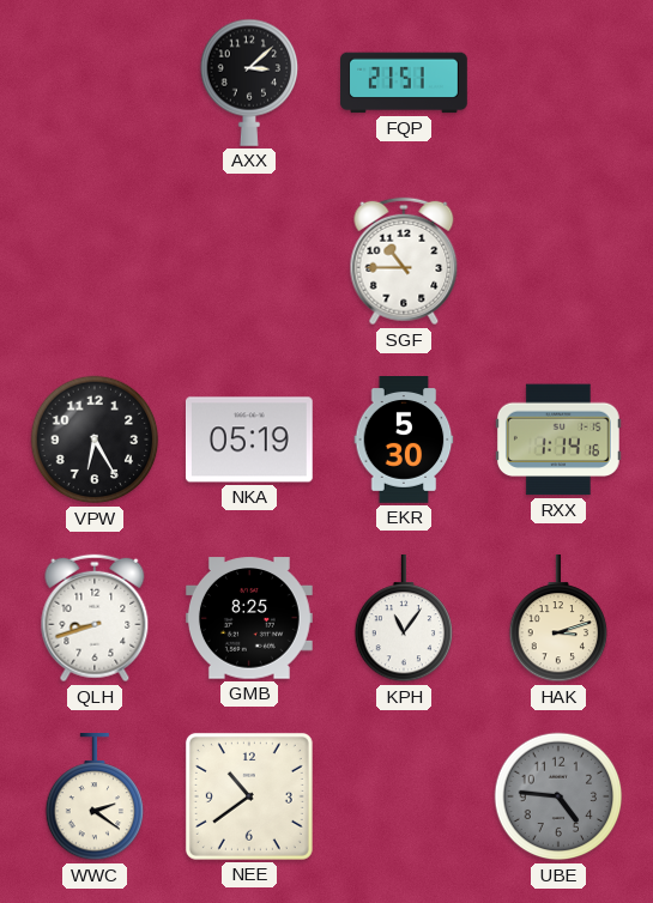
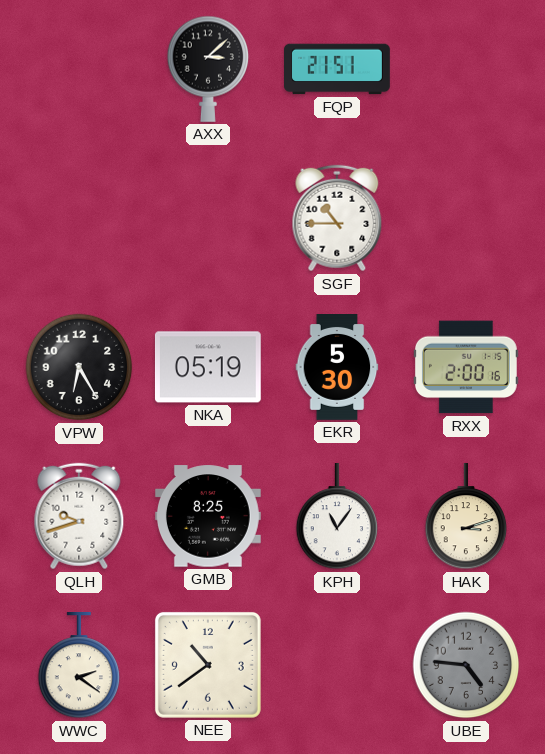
RXX: 1:14 -> 2:00 (466, 367)
QLH: 8:42 -> 9:42 (79, 516)
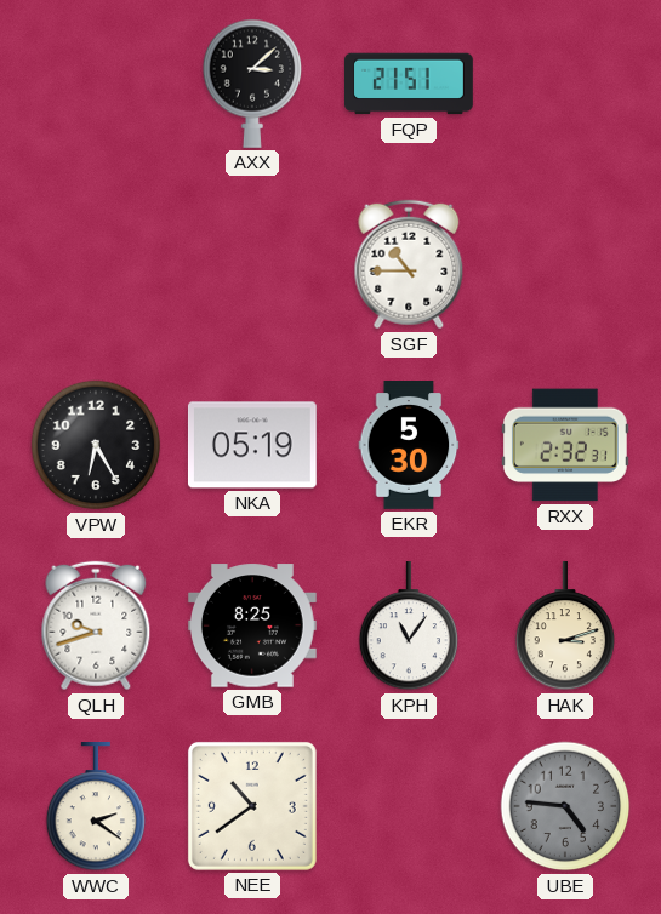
RXX: 2:00 -> 2:32 (565, 445)
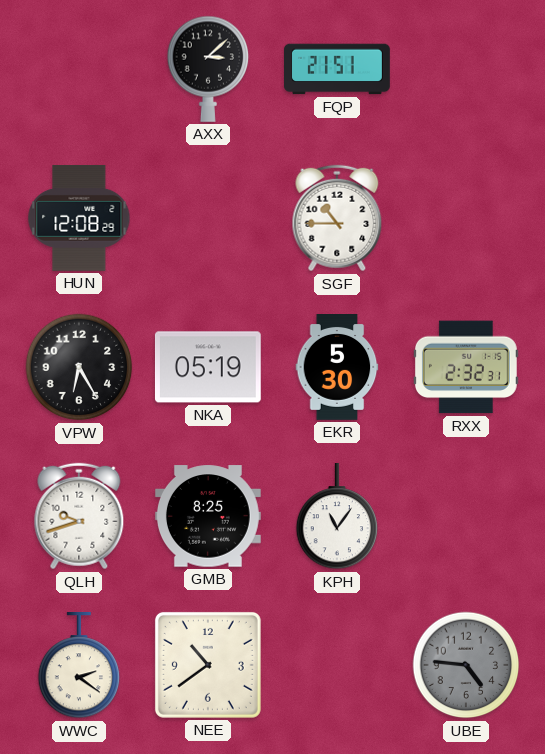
HUN: none -> 12:08 (79, 218)
HAK: 3:12 -> none (565, 625)
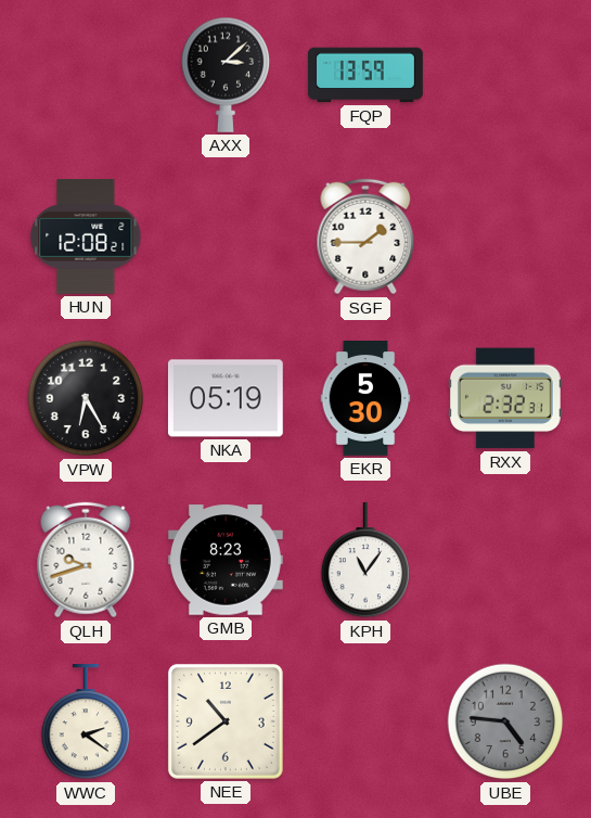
FQP: 21:51 -> 13:59 (367, 75)
HUN: 12:08:29 -> 12:08:21 (86, 237)
SGF: 10:45 -> 1:45 (365, 237)
GMB: 8:25 -> 8:23 (226, 560)
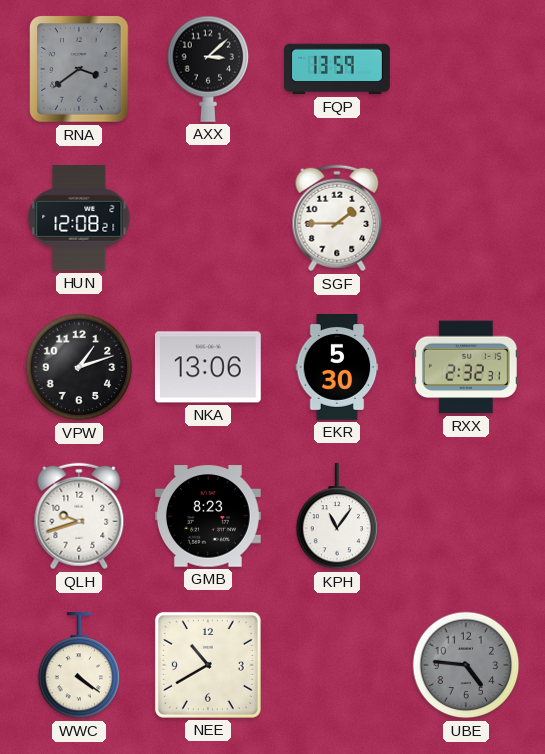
RNA: none -> 3:39 (79, 69)
VPW: 6:25 -> 1:12 (79, 367)
NKA: 05:19 -> 13:06 (208, 367)
WWC: 2:21 -> 4:21 (79, 665)
NEE: 10:39 -> 10:40 (208, 665)
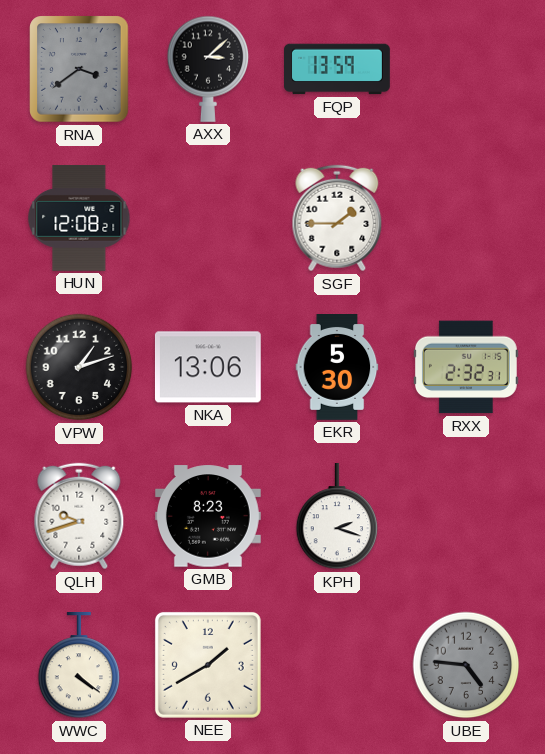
KPH: 11:06 -> 2:18 (337, 516)
NEE: 10:40 -> 1:40 (208, 665)
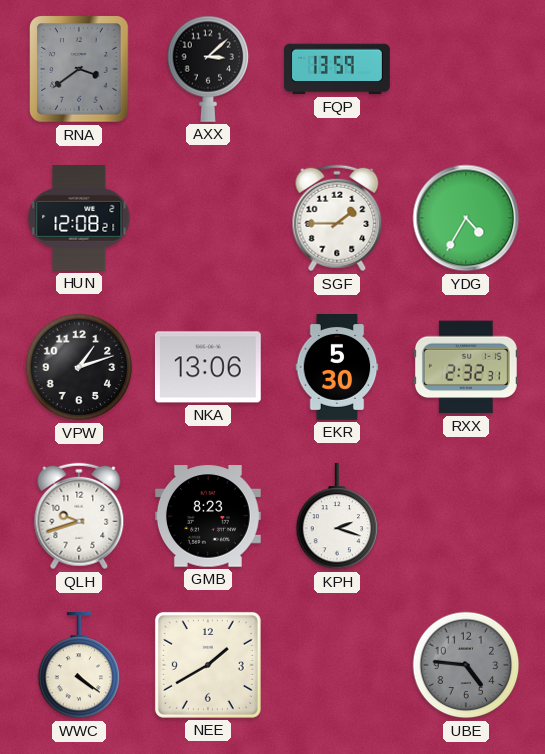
YDG: none -> 4:35 (466, 218)
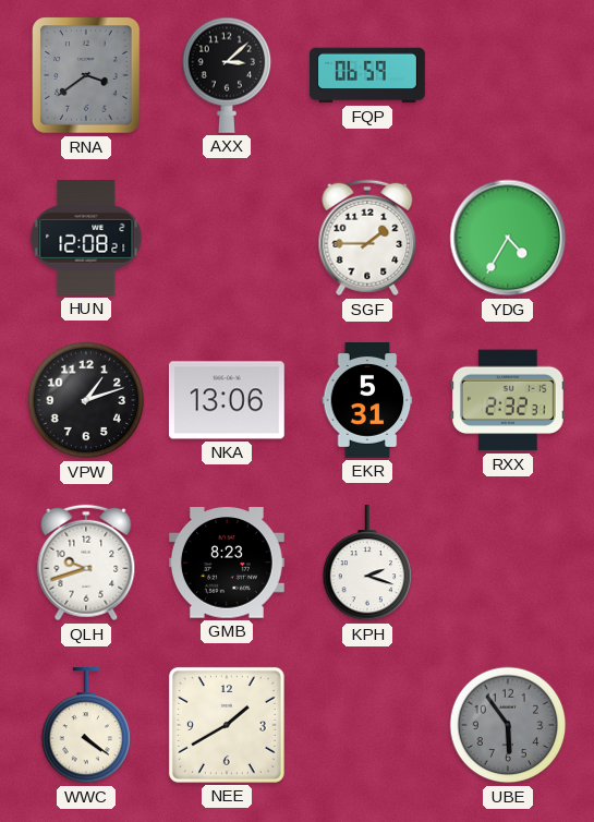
FQP: 13:59 -> 06:59 (368, 75)
EKR: 5:30 -> 5:31 (367, 401)
UBE: 4:46 -> 5:54 (508, 725)
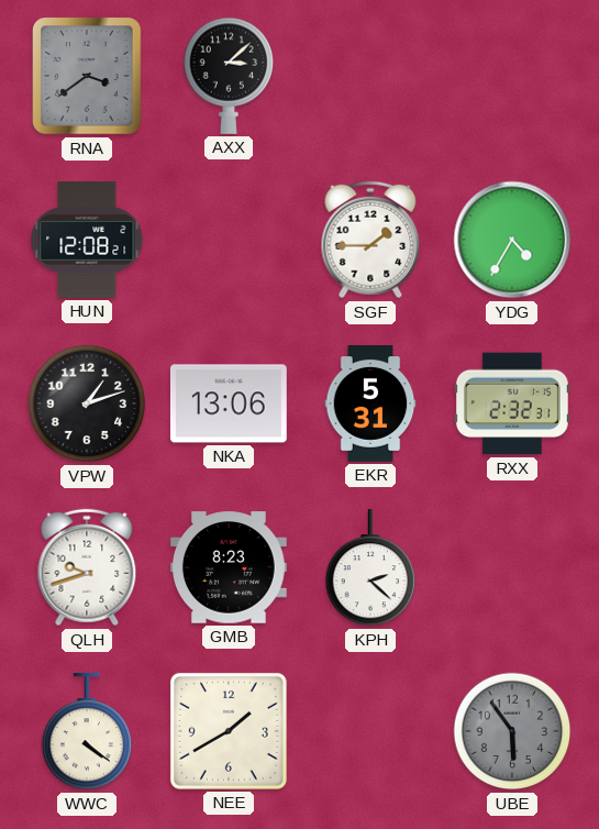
FQP: 06:59 -> none (368, 75)
KPH: 2:18 -> 2:22 (370, 567)
